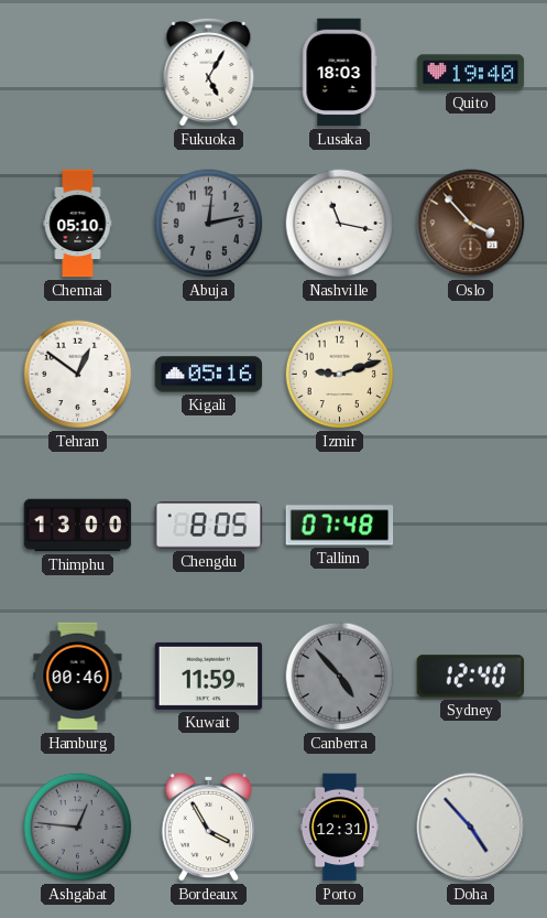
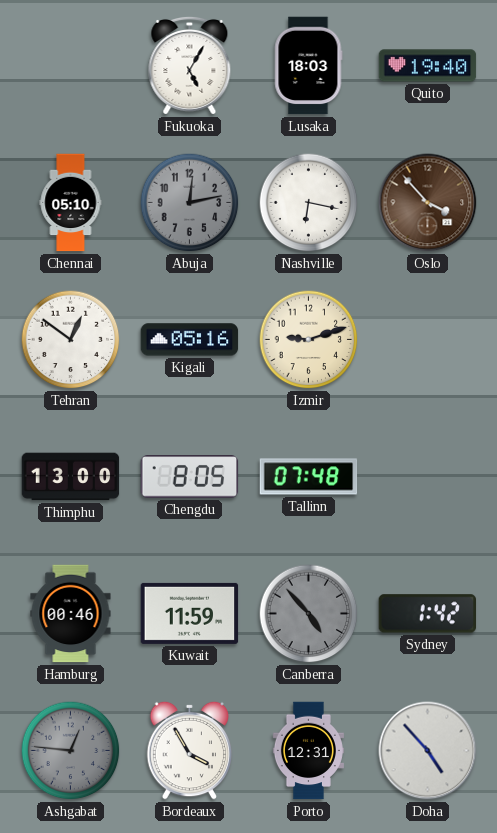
Nashville: 11:17 -> 6:17 (309, 203)
Sydney: 12:40 -> 1:42 (428, 614)
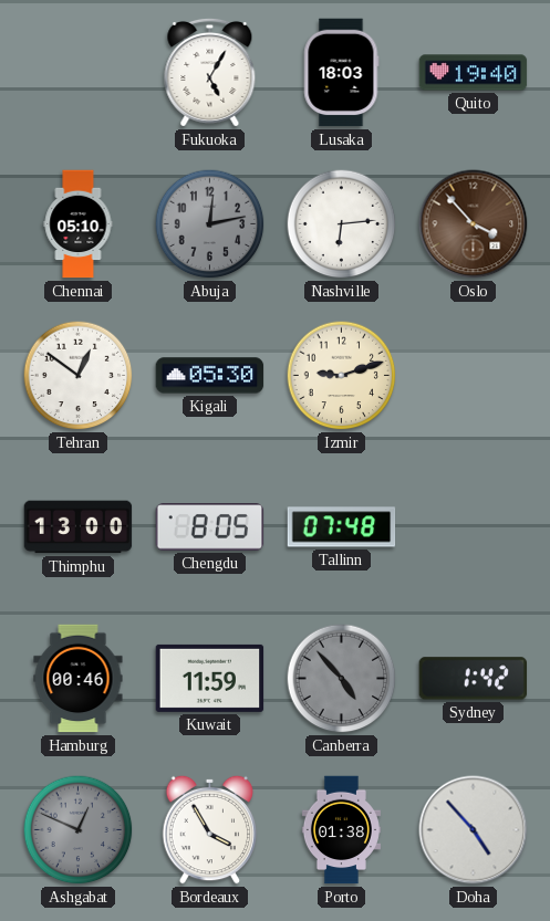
Nashville: 6:17 -> 6:14 (342, 224)
Kigali: 05:16 -> 05:30 (210, 376)
Ashgabat: 12:46 -> 12:49 (79, 830)
Porto: 12:31 -> 01:38 (341, 830)
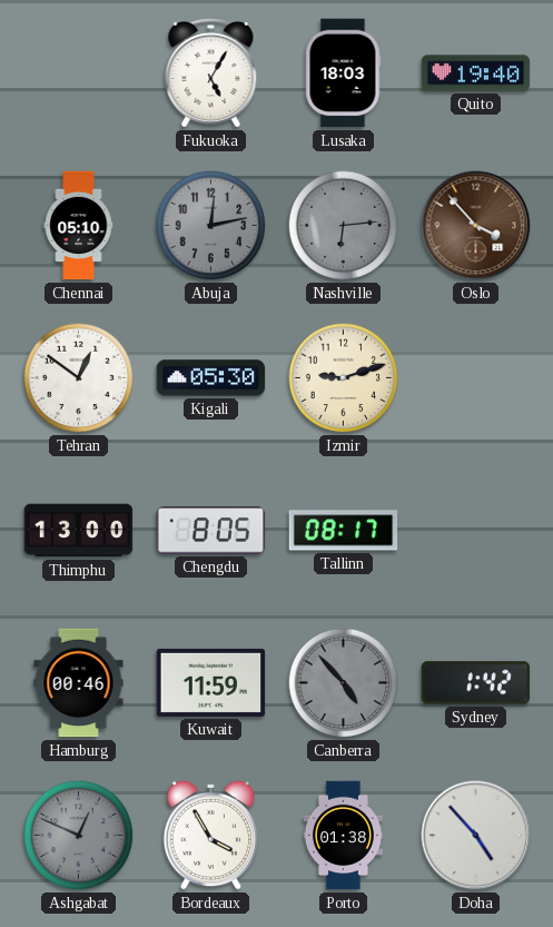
Nashville dial: white -> grey (344, 226)
Tallinn: 07:48 -> 08:17 (344, 531)
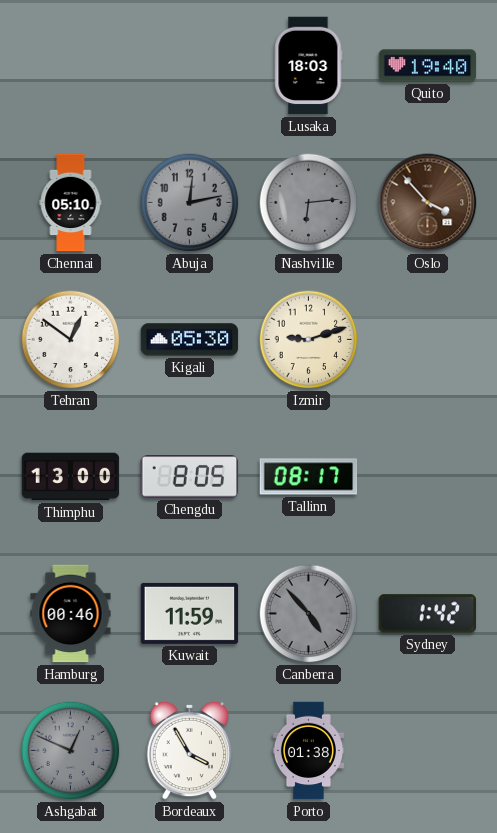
Fukuoka: 5:05 -> none (211, 72)
Doha: 4:53 -> none (476, 836)
